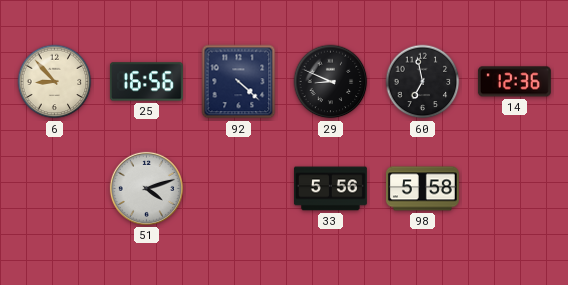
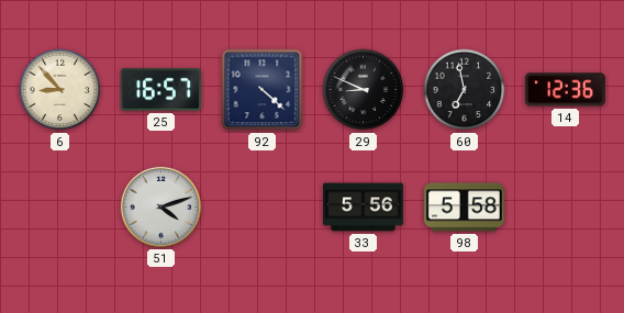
25: 16:56 -> 16:57 (160, 90)
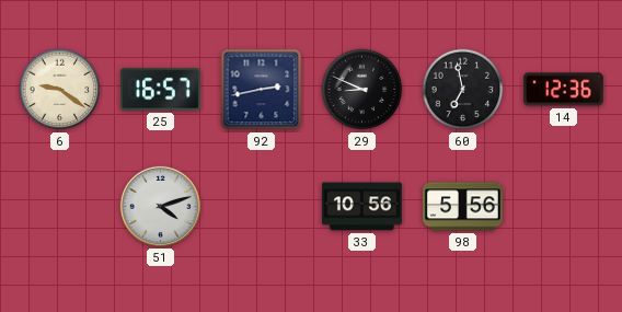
6: 8:53 -> 9:21 (60, 90)
92: 4:22 -> 2:43 (262, 90)
33: 5:56 -> 10:56 (361, 207)
98: 5:58 -> 5:56 (462, 207)
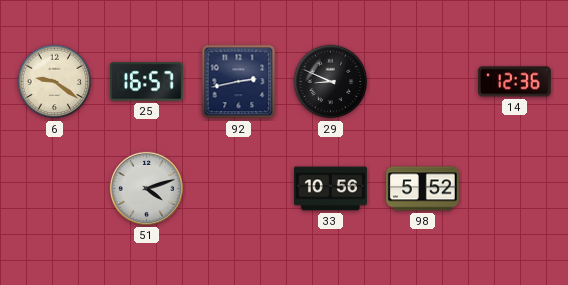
60: 6:58 -> none (463, 90)
98: 5:56 -> 5:52 (422, 189)
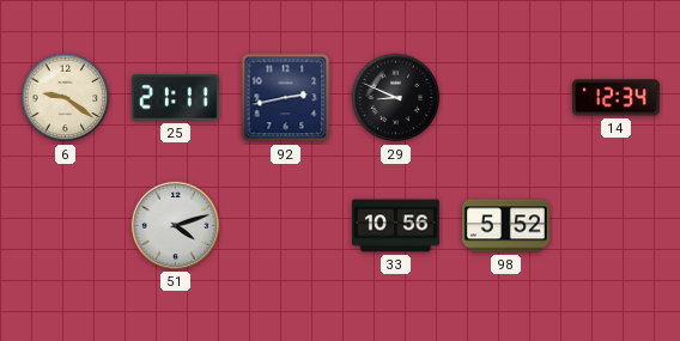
25: 16:57 -> 21:11 (175, 98)
14: 12:36 -> 12:34 (615, 98)
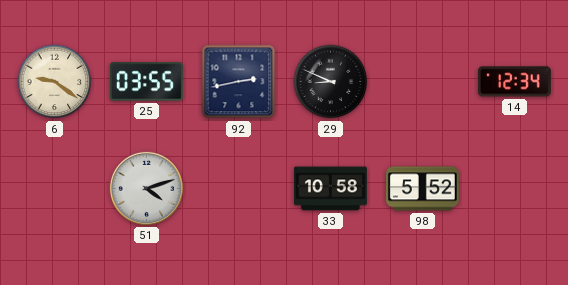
25: 21:11 -> 03:55 (146, 82)
33: 10:56 -> 10:58 (330, 189)
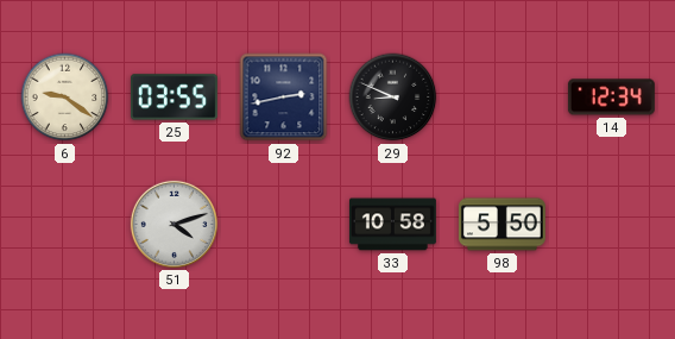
98: 5:52 -> 5:50 (501, 225)
